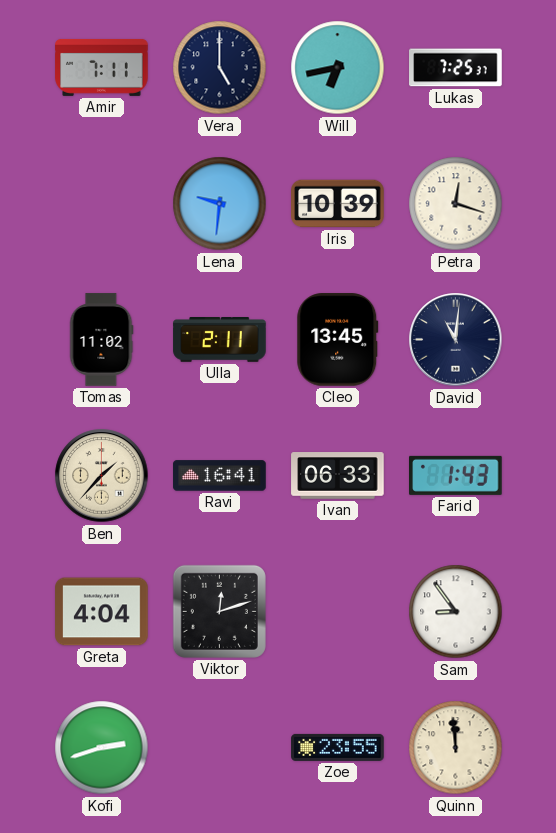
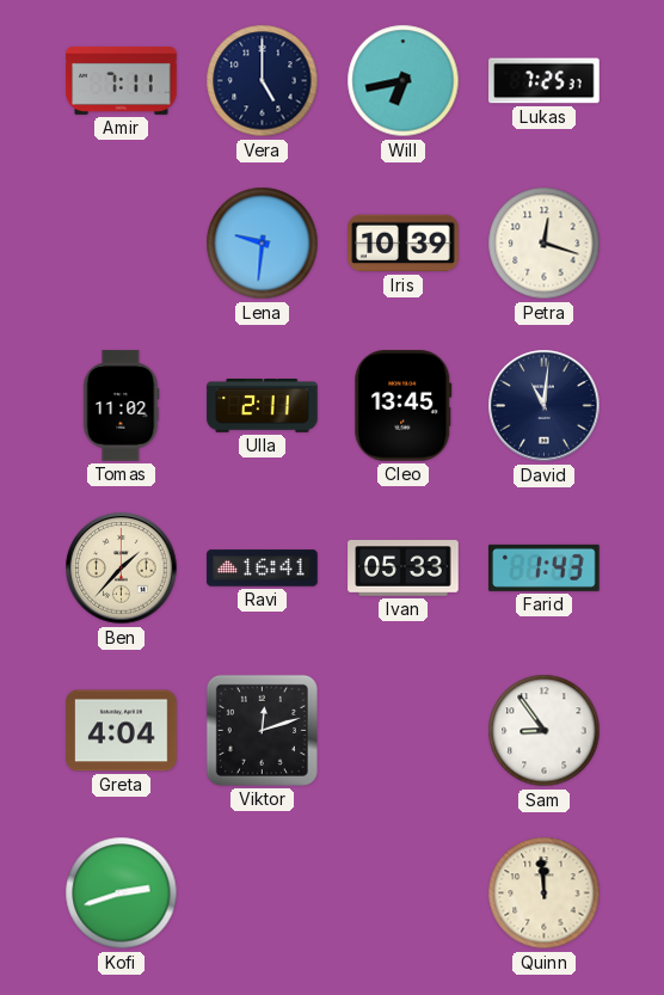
Ivan: 06:33 -> 05:33 (404, 569)
Zoe: 23:55 -> none (338, 747)
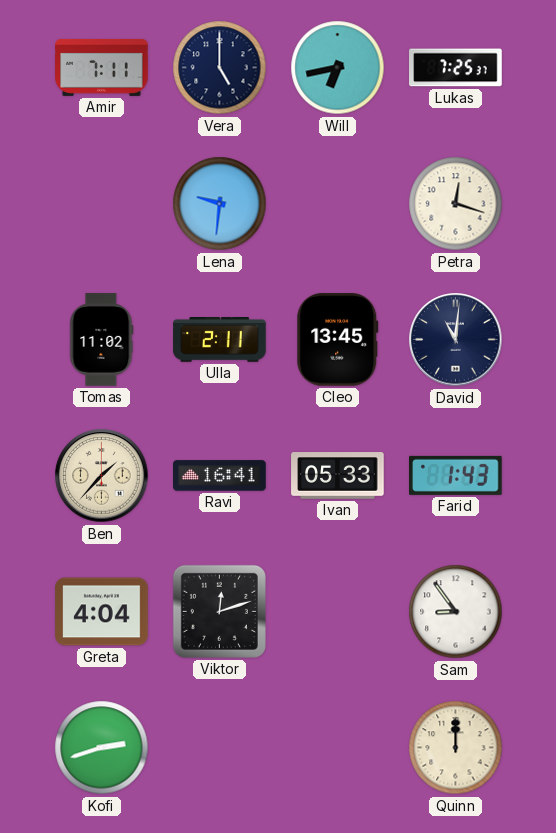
Iris: 10:39 -> none (404, 244)
Quinn: 11:59 -> 12:00 (456, 748)
